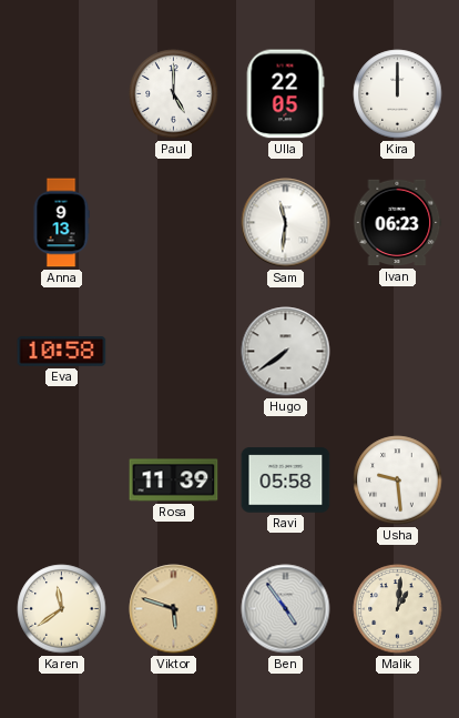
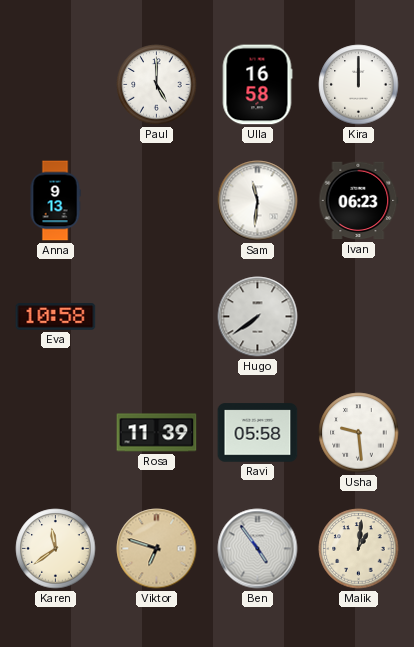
Ulla: 22:05 -> 16:58 (257, 85)
Viktor: 5:48 -> 6:48 (157, 549)
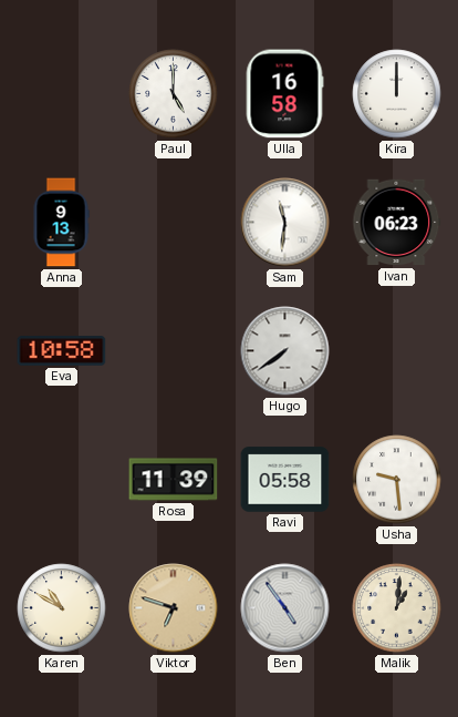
Karen: 11:39 -> 10:50 (62, 608)
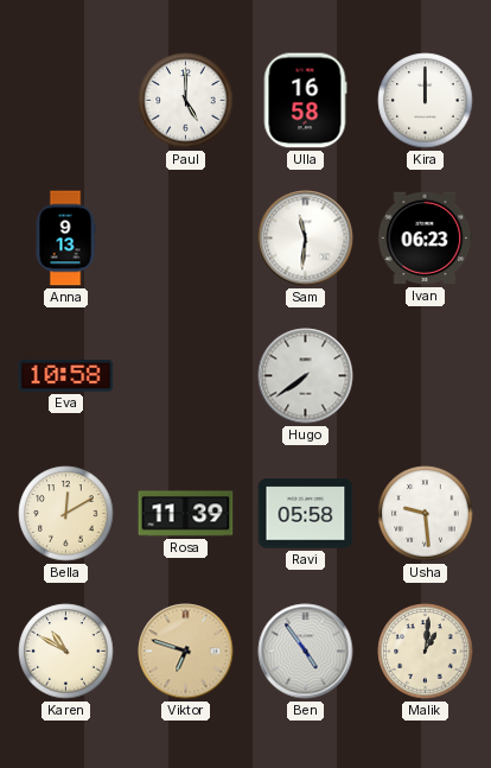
Bella: none -> 12:10 (66, 514)
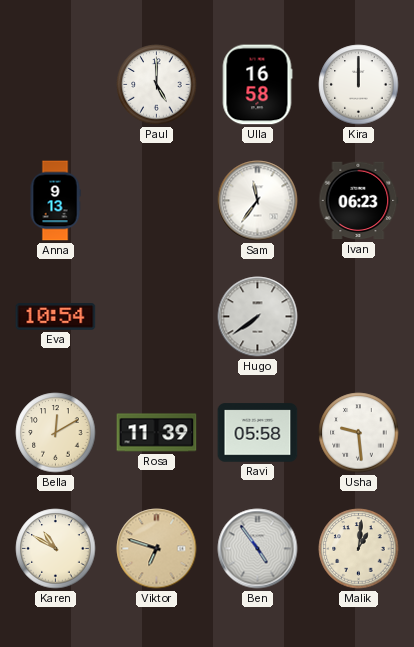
Sam: 11:31 -> 11:36 (258, 201)
Eva: 10:58 -> 10:54 (56, 317)
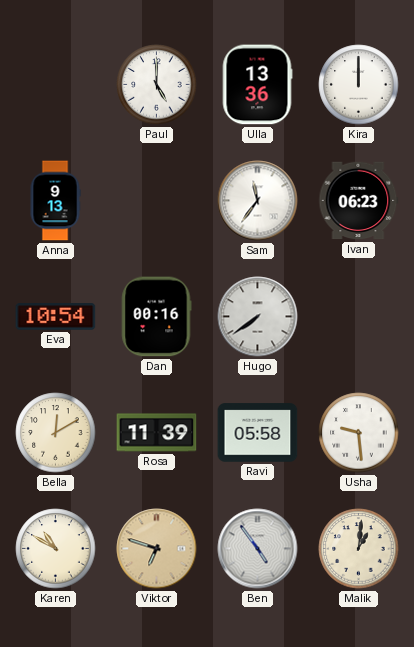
Ulla: 16:58 -> 13:36 (257, 85)
Dan: none -> 00:16 (157, 317)
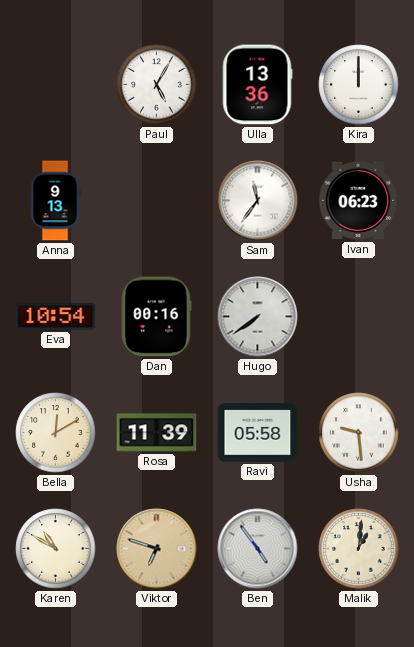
Paul: 5:00 -> 5:05 (157, 85)
